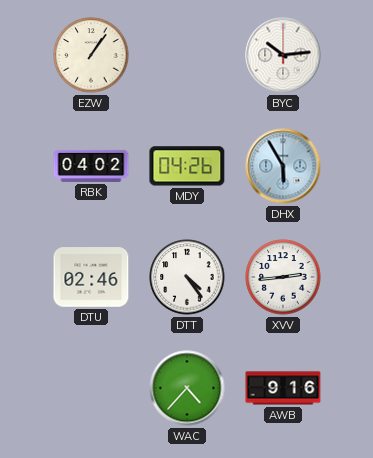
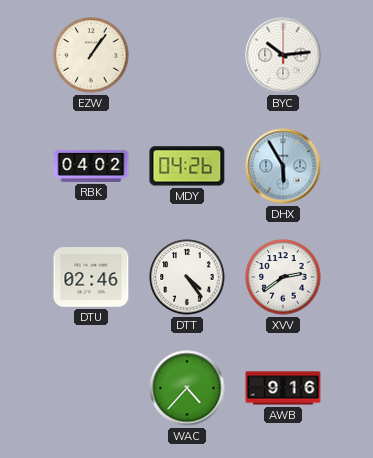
XVV: 2:44 -> 2:39 (283, 277)
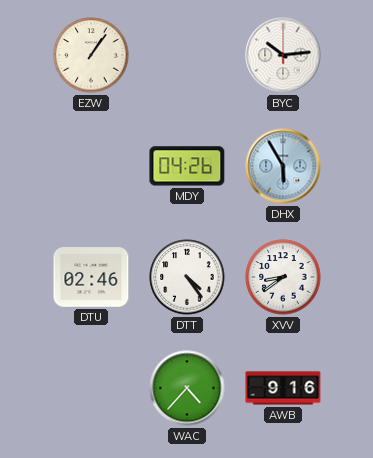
RBK: 04:02 -> none (91, 166)
XVV: 2:39 -> 8:39 (283, 277)
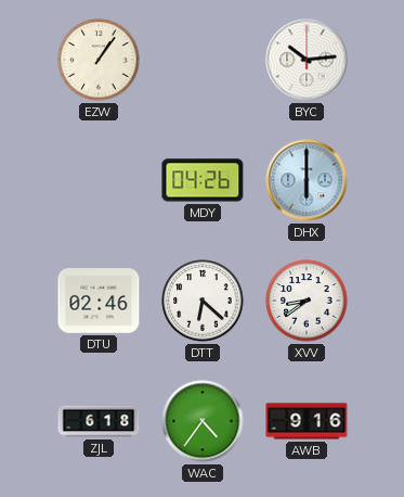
DHX: 5:55 -> 6:00 (307, 180)
DTT: 4:24 -> 6:22 (203, 301)
ZJL: none -> 6:18 (99, 421)
WAC: 4:37 -> 4:36 (203, 421)
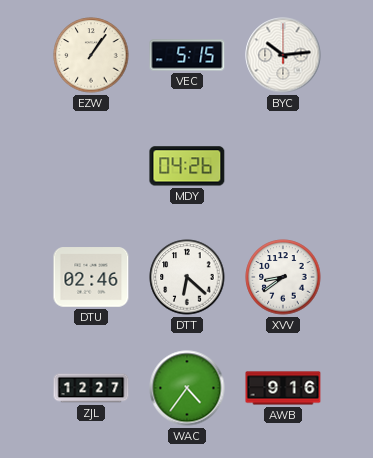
VEC: none -> 5:15 (187, 55)
DHX: 6:00 -> none (307, 180)
ZJL: 6:18 -> 12:27 (91, 388)
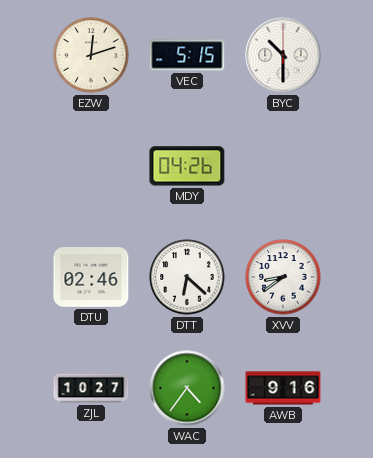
EZW: 1:06 -> 12:12 (91, 55)
BYC: 10:14 -> 10:30 (283, 55)
ZJL: 12:27 -> 10:27 (91, 388)
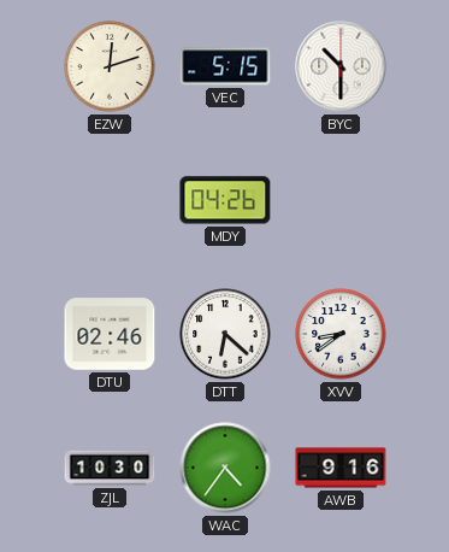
ZJL: 10:27 -> 10:30 (110, 468)
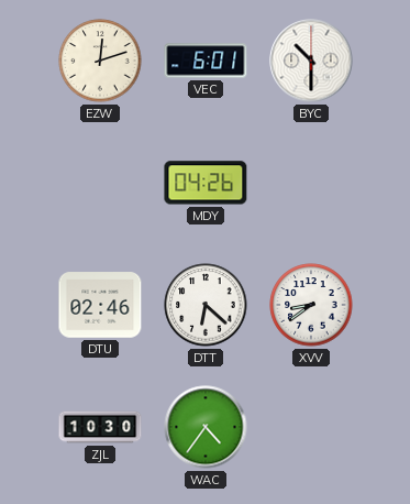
VEC: 5:15 -> 6:01 (206, 61)
AWB: 9:16 -> none (341, 468)
